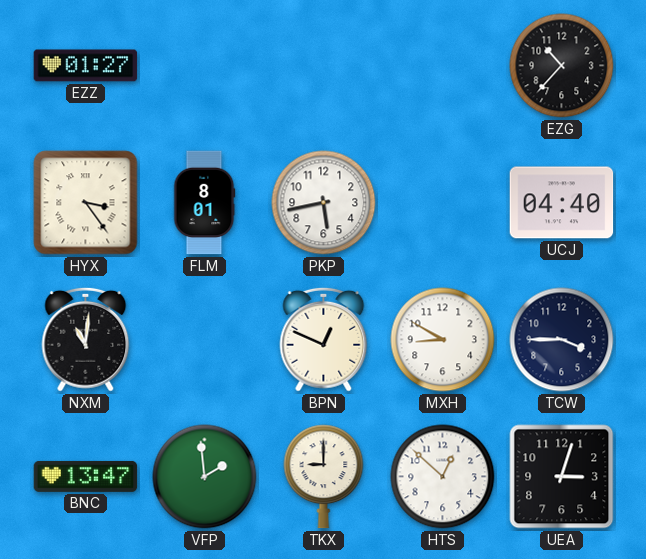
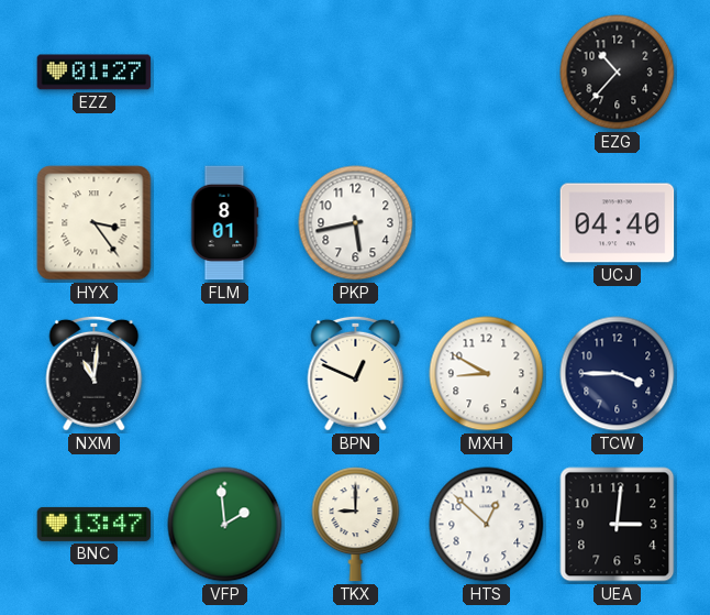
UEA: 3:03 -> 3:01 (618, 525)
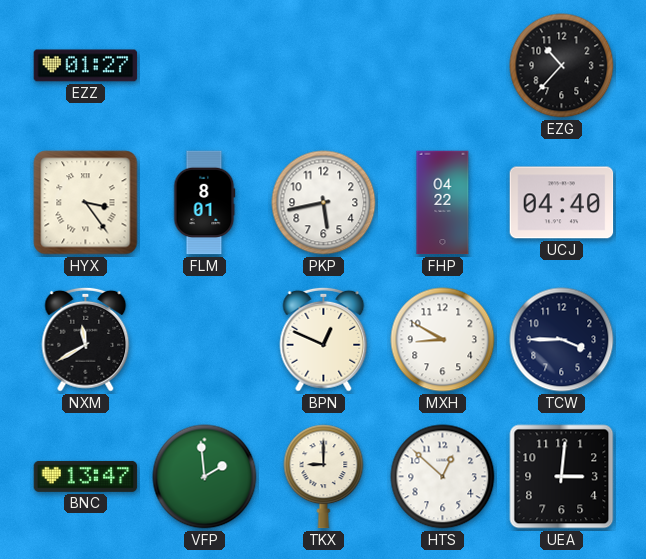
FHP: none -> 04:22 (443, 203)
NXM: 11:01 -> 11:40 (86, 339)
